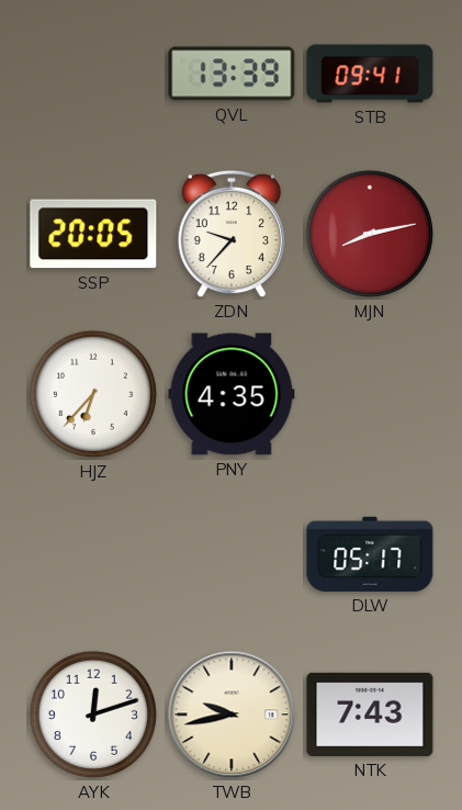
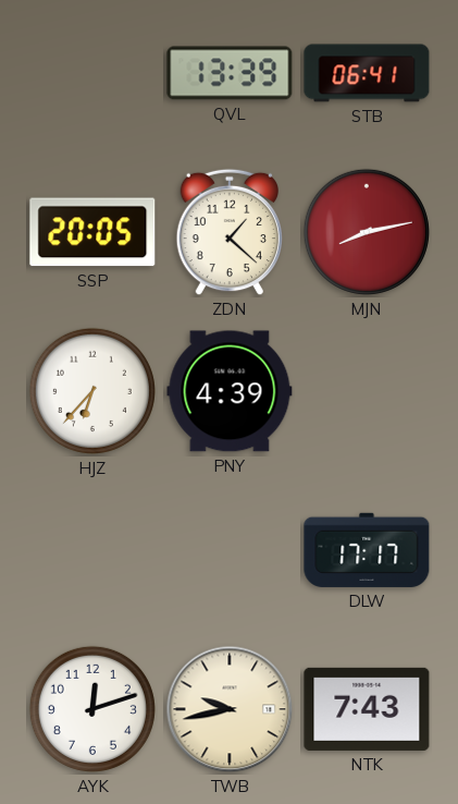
STB: 09:41 -> 06:41 (367, 73)
ZDN: 9:37 -> 1:22 (228, 232)
PNY: 4:35 -> 4:39 (230, 391)
DLW: 05:17 -> 17:17 (367, 550)
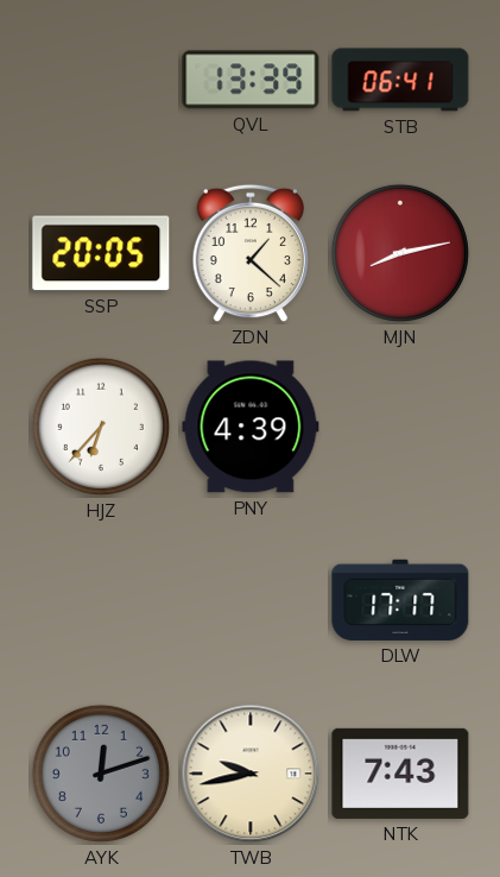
AYK dial: white -> grey (101, 774)
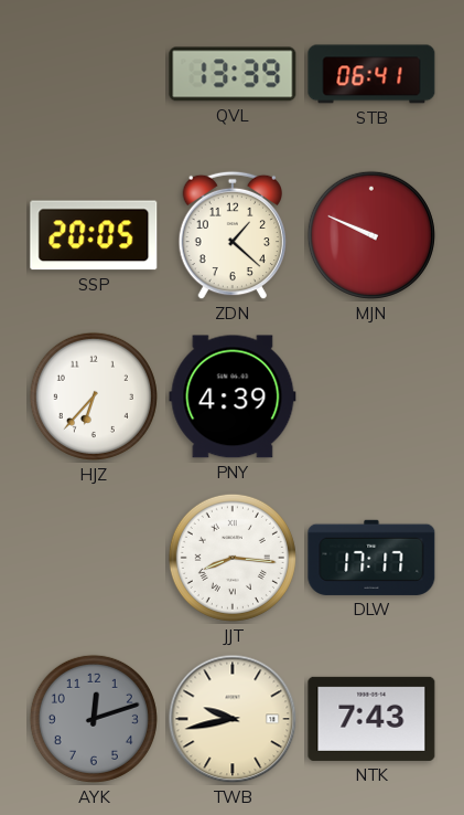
MJN: 8:13 -> 9:49 (371, 235)
JJT: none -> 8:16 (233, 558)
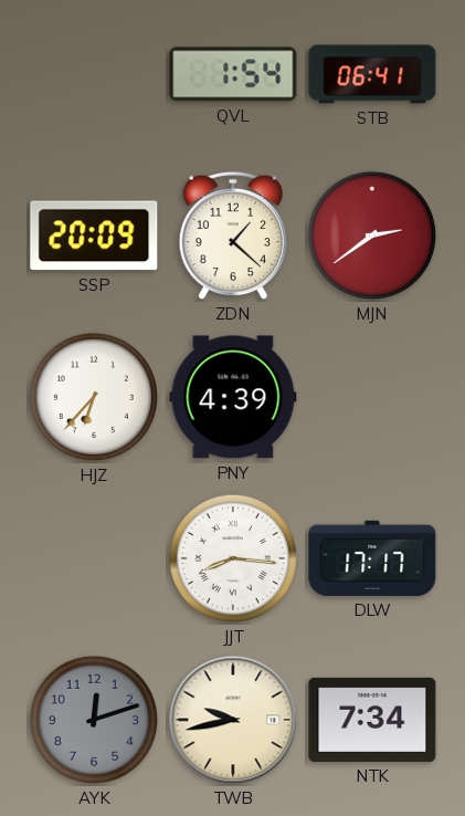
QVL: 13:39 -> 1:54 (233, 74)
SSP: 20:05 -> 20:09 (94, 236)
MJN: 9:49 -> 2:39 (372, 236)
NTK: 7:43 -> 7:34 (372, 720)
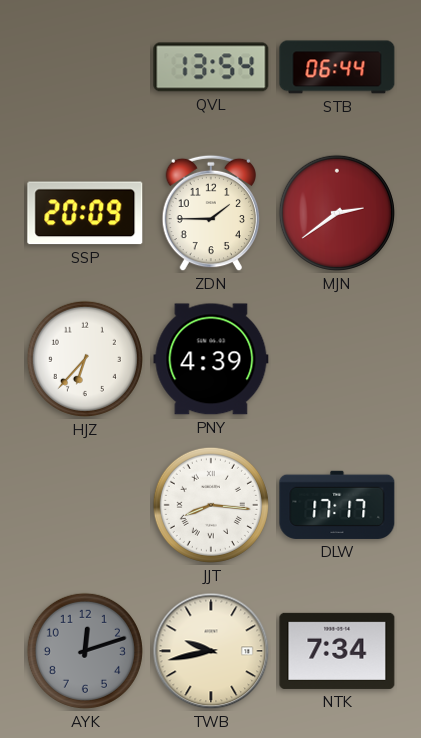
QVL: 1:54 -> 13:54 (211, 67)
STB: 06:41 -> 06:44 (337, 67)
ZDN: 1:22 -> 1:45 (210, 213)
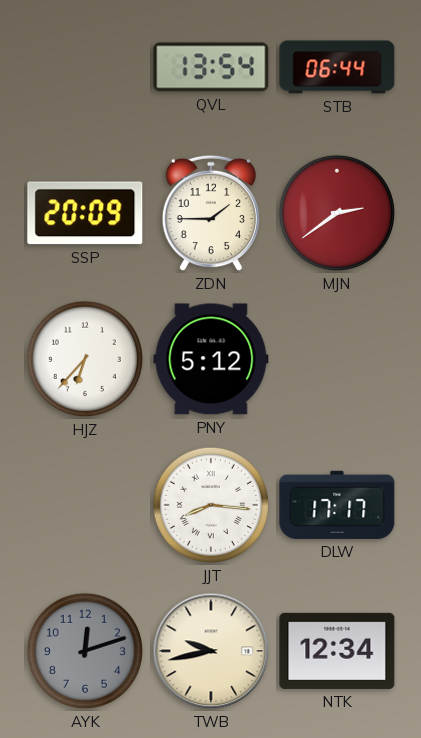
PNY: 4:39 -> 5:12 (211, 359)
NTK: 7:34 -> 12:34 (337, 651)
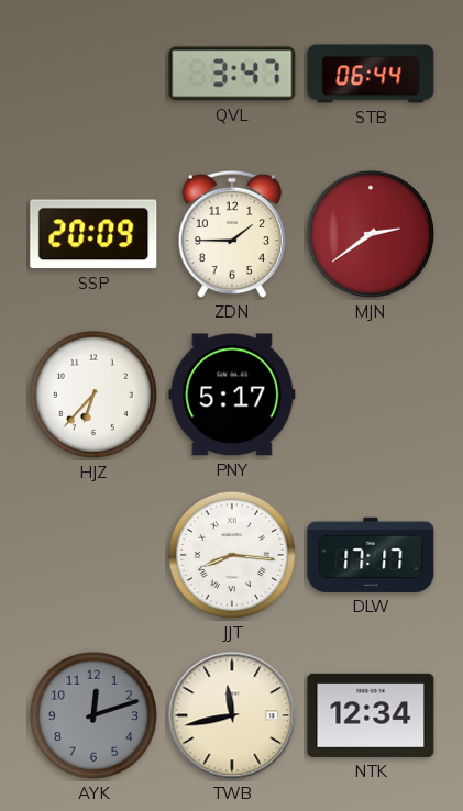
QVL: 13:54 -> 3:47 (232, 74)
PNY: 5:12 -> 5:17 (232, 395)
TWB: 9:43 -> 11:43 (232, 715)
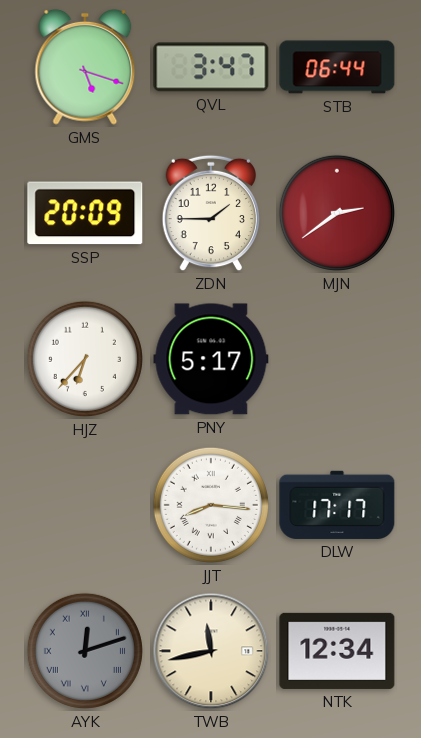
GMS: none -> 5:18 (85, 67)
AYK numerals: Arabic -> Roman (85, 651)
